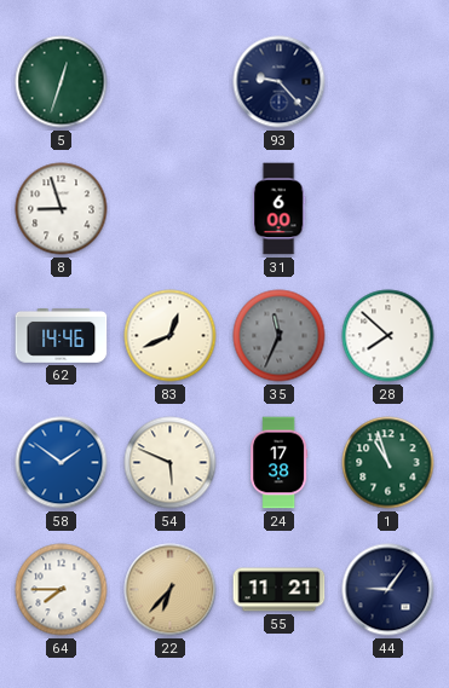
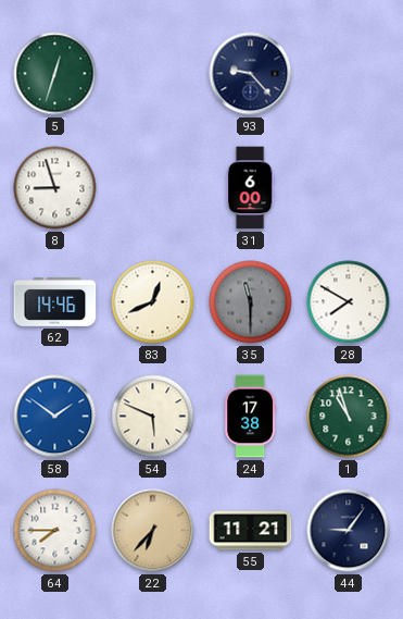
35: 11:34 -> 11:30 (251, 302)
28: 7:52 -> 7:50 (349, 302)
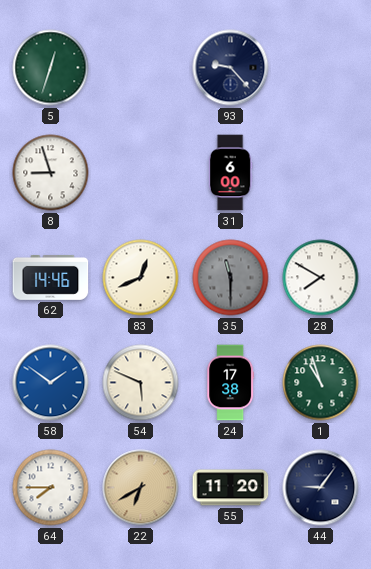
22: 6:37 -> 6:40 (141, 488)
55: 11:21 -> 11:20 (231, 488)
